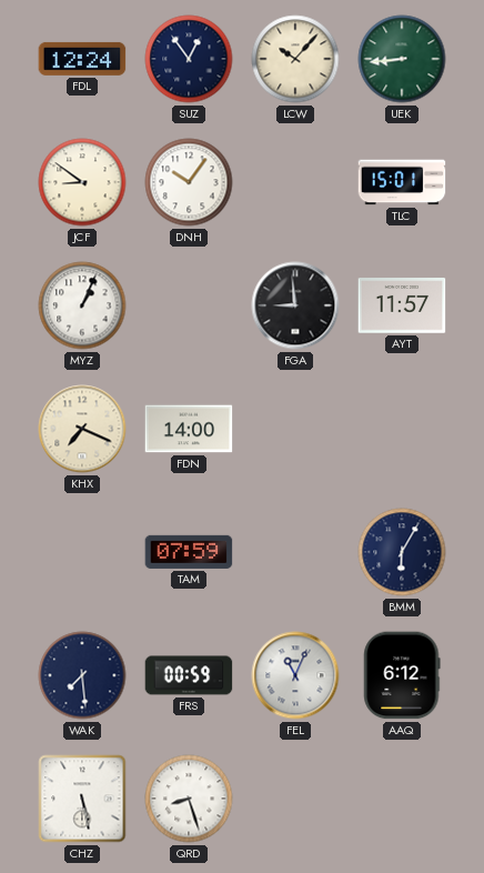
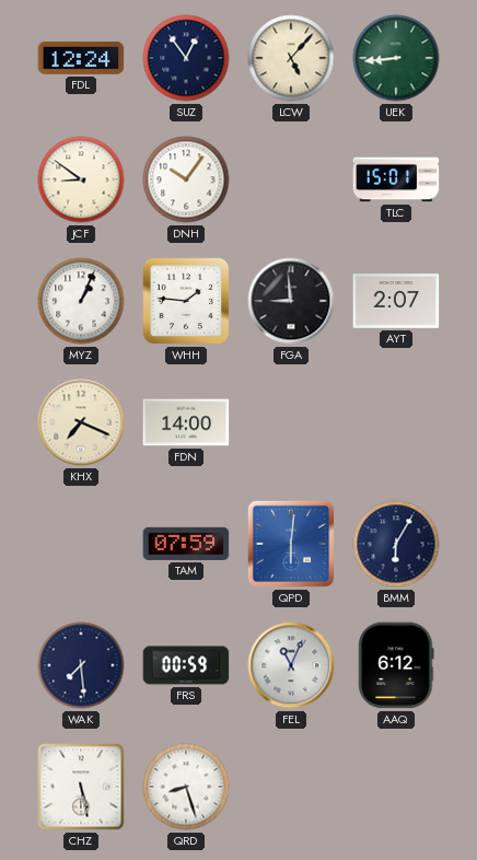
LCW: 10:07 -> 5:07 (291, 58)
WHH: none -> 1:46 (186, 301)
AYT: 11:57 -> 2:07 (396, 301)
QPD: none -> 6:01 (291, 544)
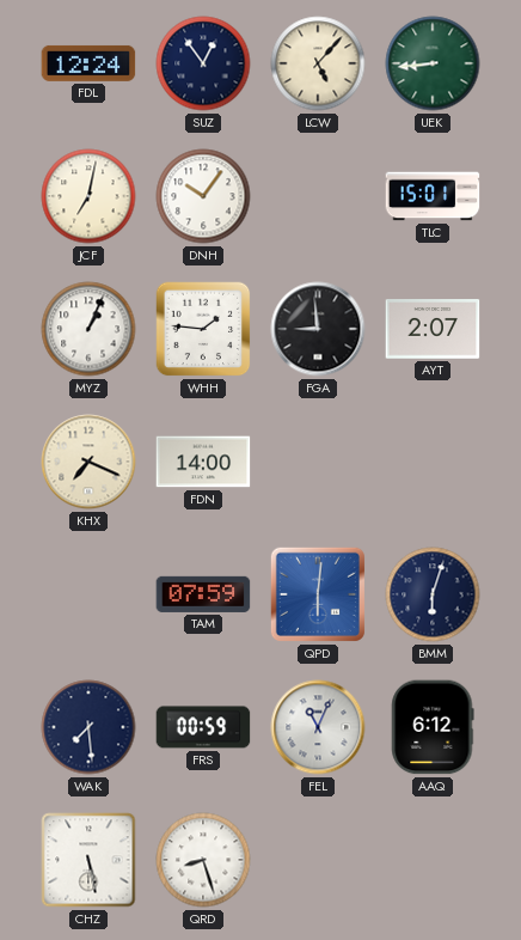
JCF: 8:51 -> 7:02 (88, 196)
BMM: 6:05 -> 6:03 (433, 594)
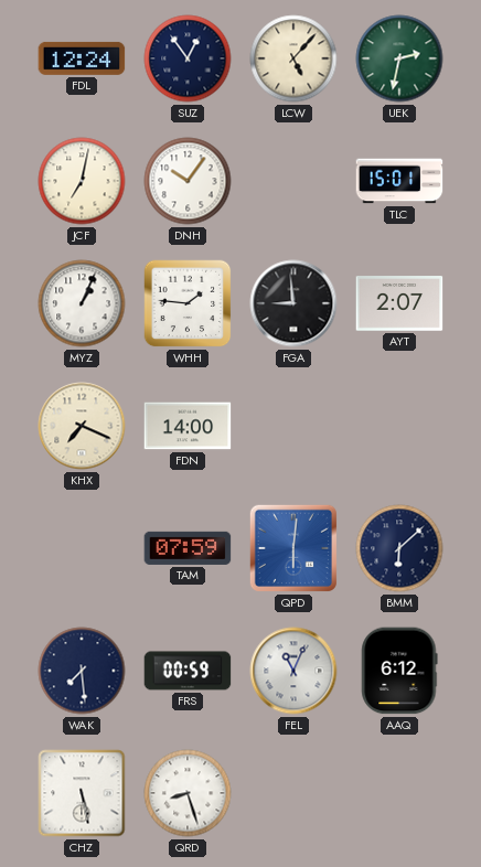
UEK: 8:44 -> 2:32 (399, 58)
BMM: 6:03 -> 6:08 (399, 548)
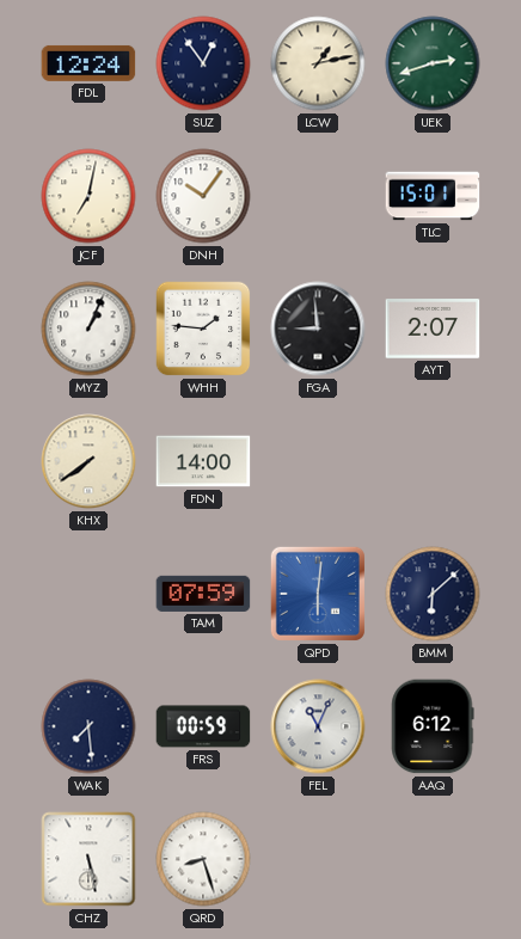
LCW: 5:07 -> 1:13 (318, 63)
UEK: 2:32 -> 2:42 (433, 63)
KHX: 7:19 -> 7:39 (88, 461)
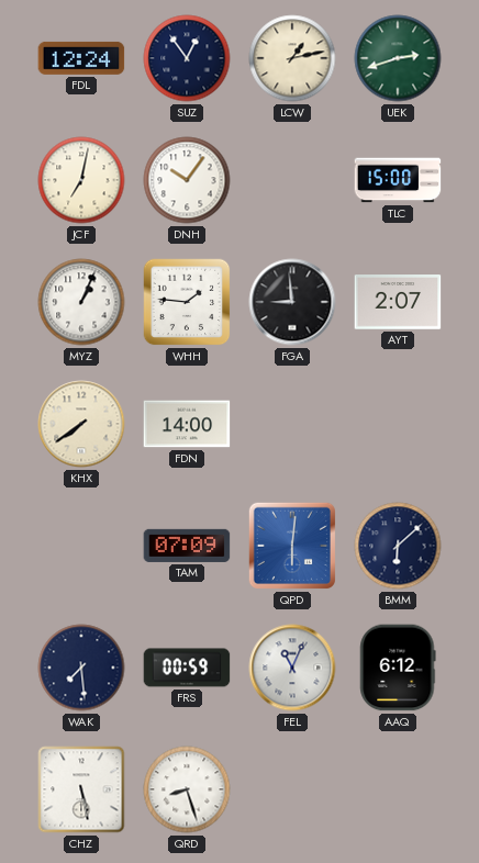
TLC: 15:01 -> 15:00 (398, 180)
TAM: 07:59 -> 07:09 (187, 546)
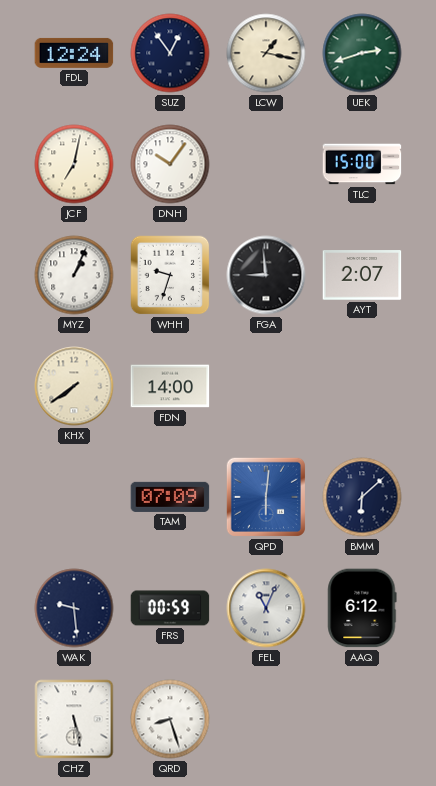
LCW: 1:13 -> 1:17 (266, 53)
WHH: 1:46 -> 9:33 (170, 275)
WAK: 7:29 -> 9:29 (74, 608)
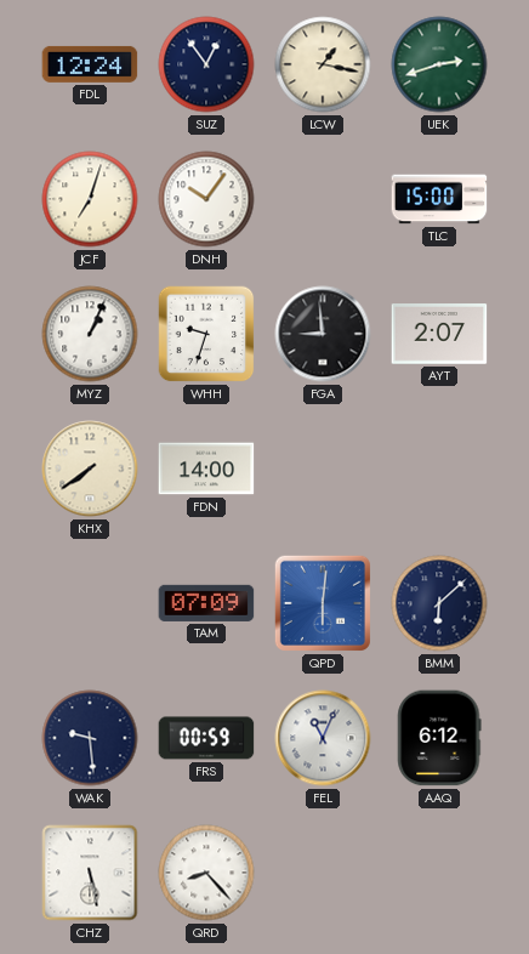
JCF: 7:02 -> 7:03 (90, 199)
QRD: 8:27 -> 8:23 (206, 873)
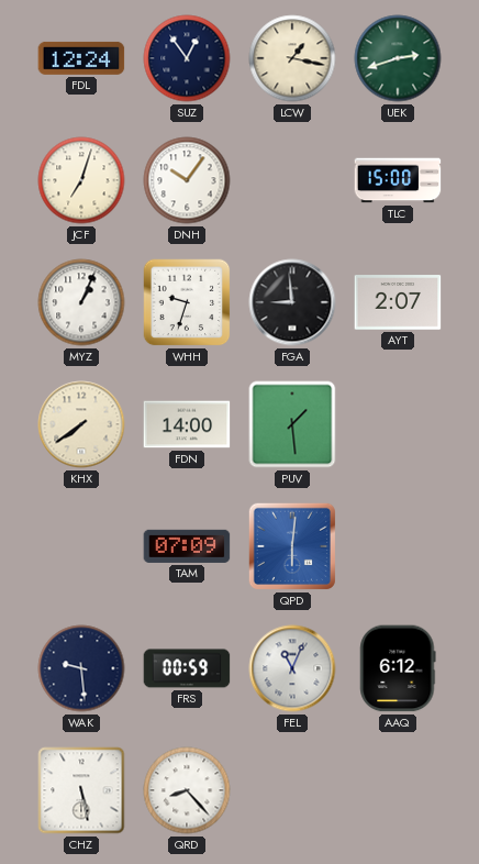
PUV: none -> 1:29 (292, 424)
BMM: 6:08 -> none (439, 603)
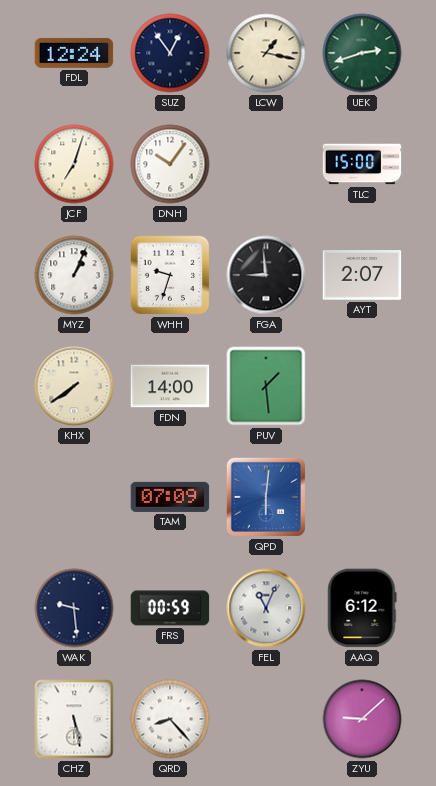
ZYU: none -> 9:08 (362, 719)
